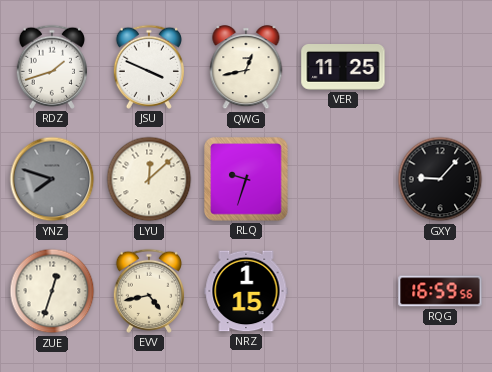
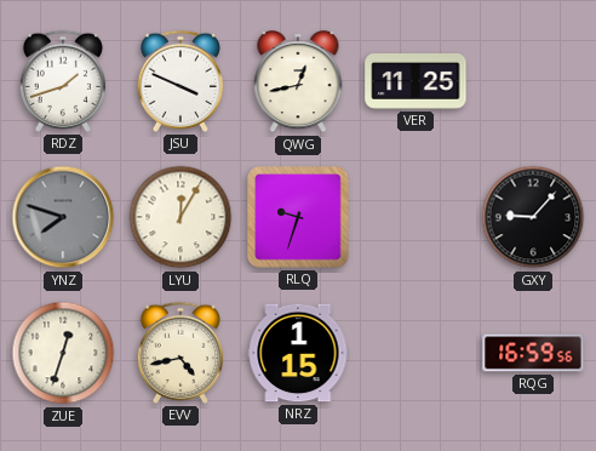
LYU: 12:08 -> 12:05 (180, 217)
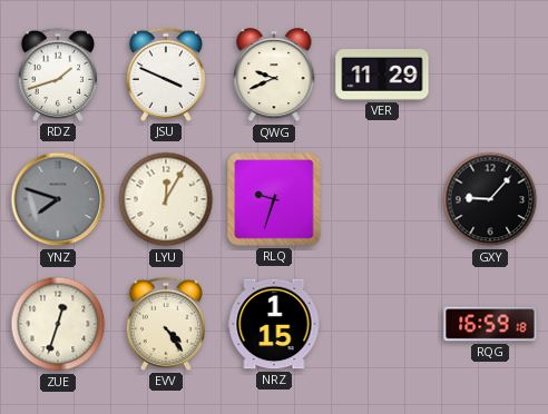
QWG: 12:43 -> 9:41 (274, 75)
VER: 11:25 -> 11:29 (382, 76)
EVV: 4:43 -> 4:24 (165, 324)
RQG: 16:59:56 -> 16:59:18 (490, 324)
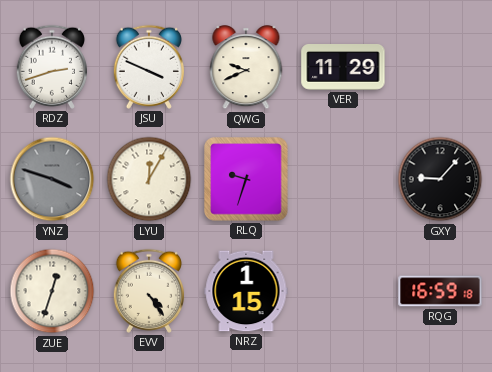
RDZ: 1:42 -> 2:42 (51, 67)
YNZ: 7:48 -> 3:48 (52, 179)
